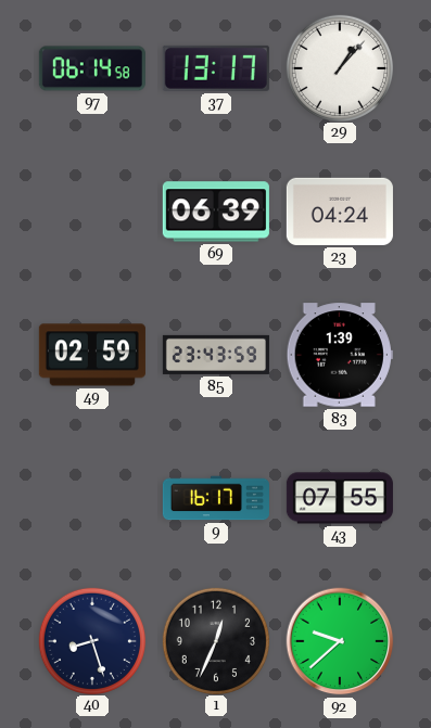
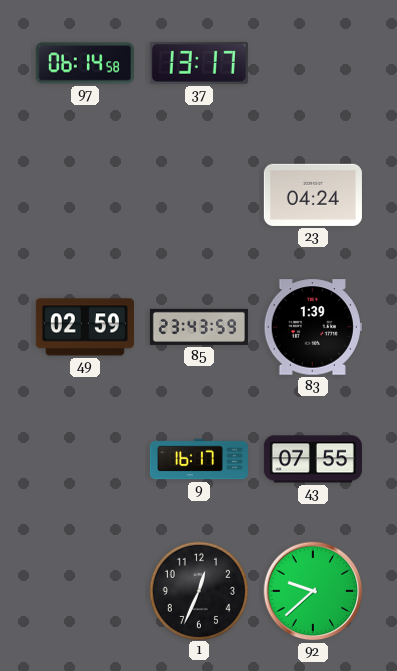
29: 1:07 -> none (339, 67)
69: 06:39 -> none (216, 212)
40: 8:27 -> none (91, 640)
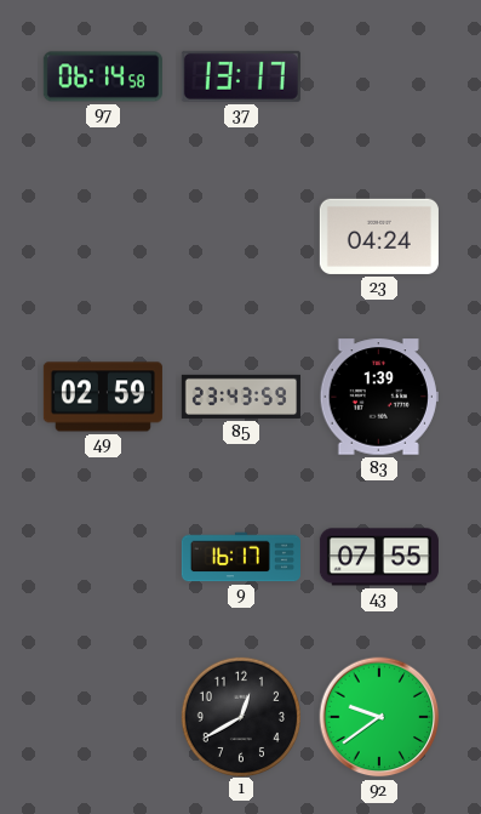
1: 12:34 -> 12:40 (240, 716)
92: 9:38 -> 9:39 (379, 717)
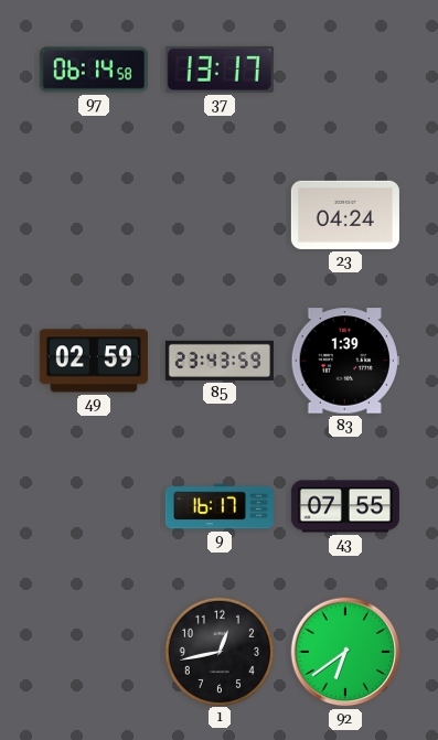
1: 12:40 -> 12:43 (218, 651)
92: 9:39 -> 6:39 (345, 652)
